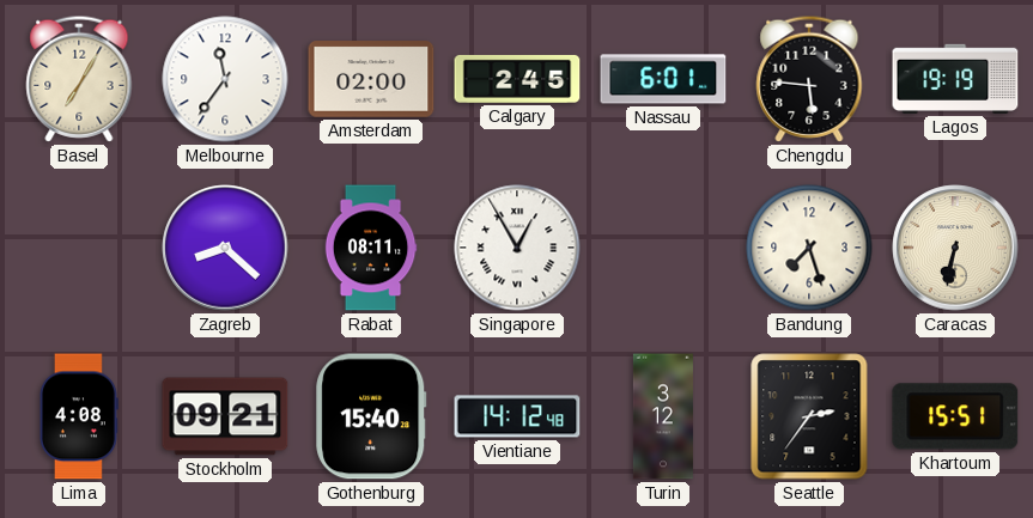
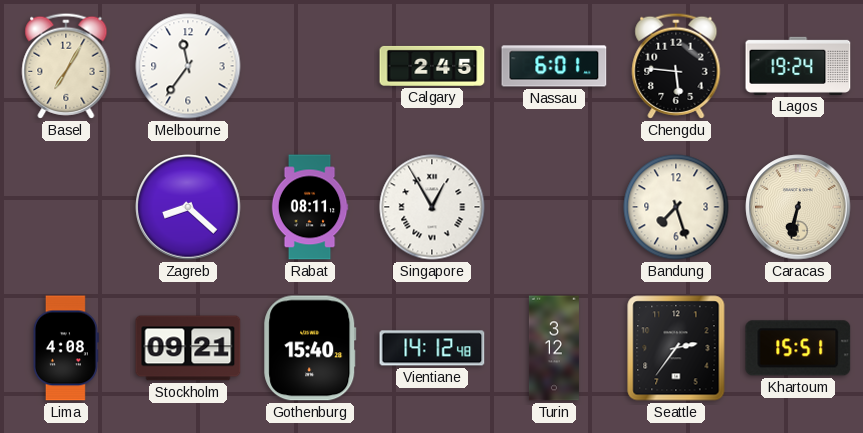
Amsterdam: 02:00 -> none (371, 79)
Lagos: 19:19 -> 19:24 (798, 66)
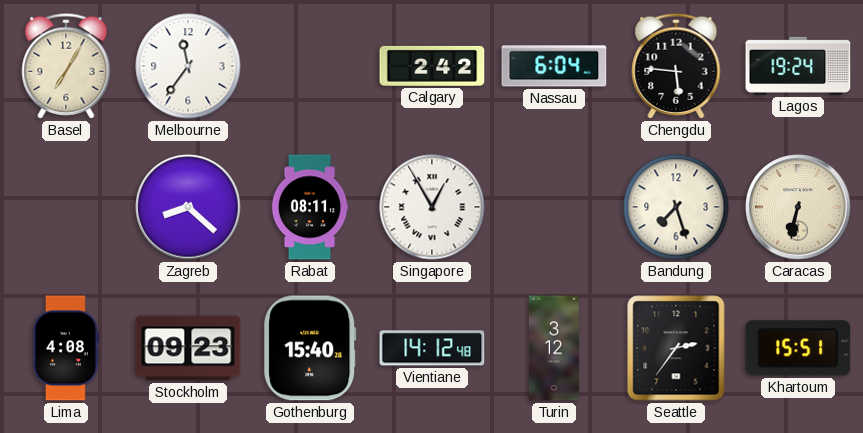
Calgary: 2:45 -> 2:42 (432, 66)
Nassau: 6:01 -> 6:04 (554, 66)
Stockholm: 09:21 -> 09:23 (188, 348)
